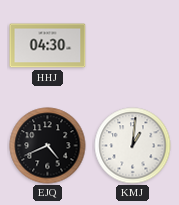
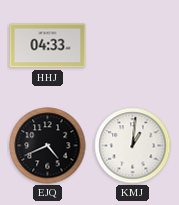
HHJ: 04:30 -> 04:33 (48, 46)
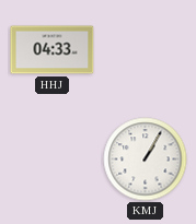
EJQ: 4:41 -> none (48, 146)
KMJ: 1:01 -> 1:05 (146, 160)
